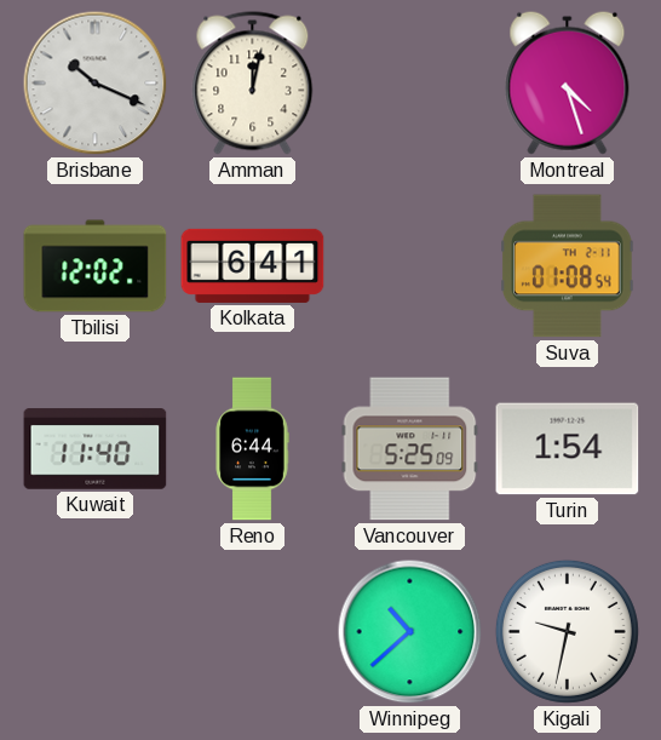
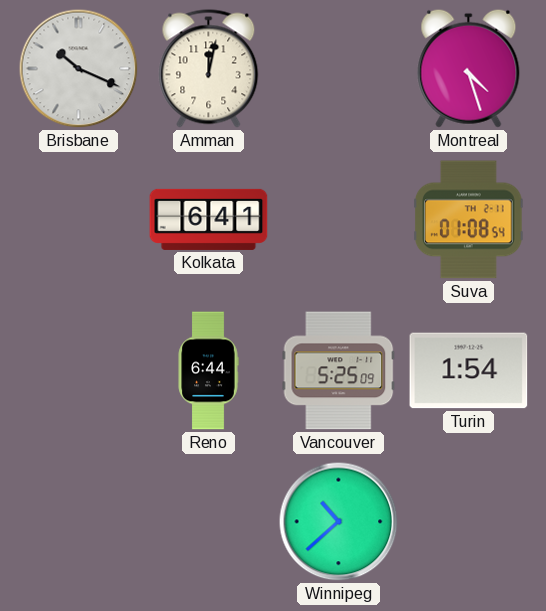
Tbilisi: 12:02 -> none (96, 266)
Kuwait: 11:40 -> none (96, 449)
Kigali: 9:32 -> none (567, 631)
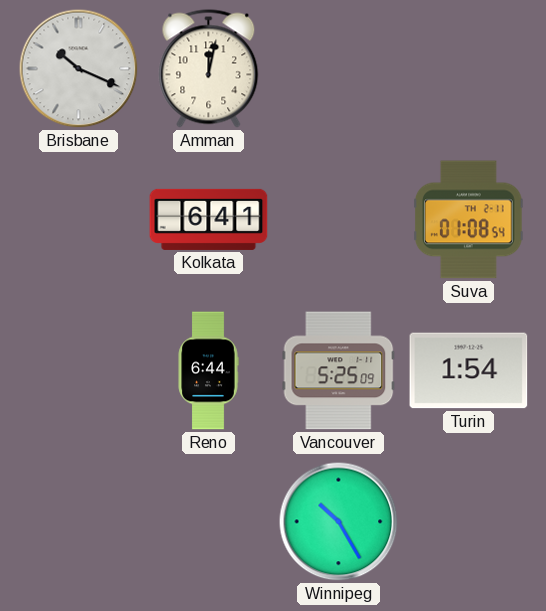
Montreal: 4:27 -> none (469, 68)
Winnipeg: 10:38 -> 10:25 (339, 522)
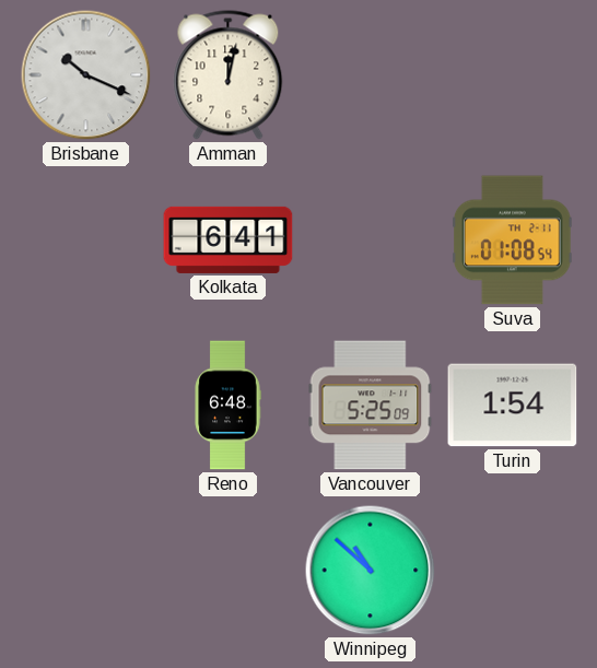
Reno: 6:44 -> 6:48 (227, 406)
Winnipeg: 10:25 -> 10:52 (371, 571)
